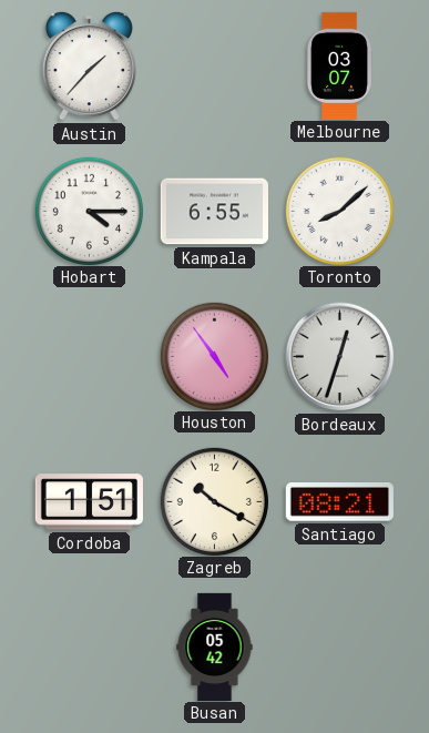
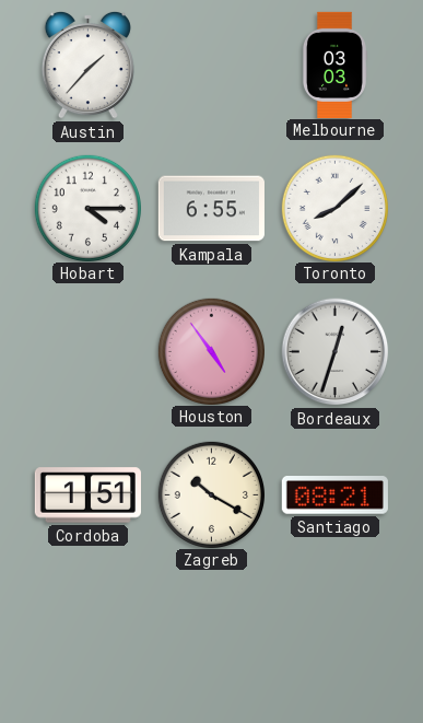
Melbourne: 03:07 -> 03:03 (334, 65)
Busan: 05:42 -> none (215, 647)
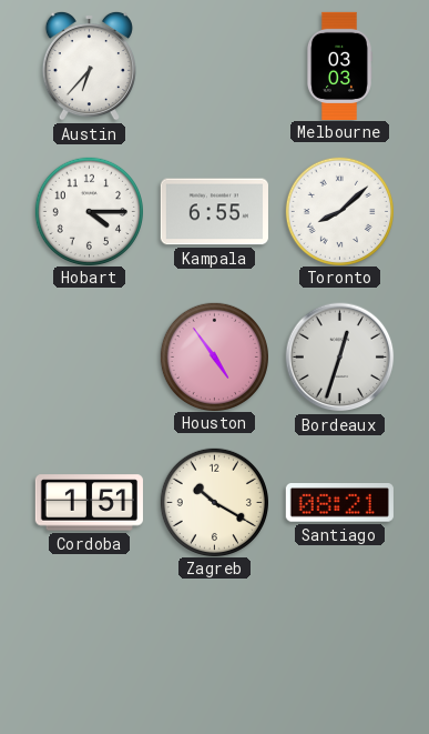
Austin: 1:37 -> 6:37 (89, 66)
